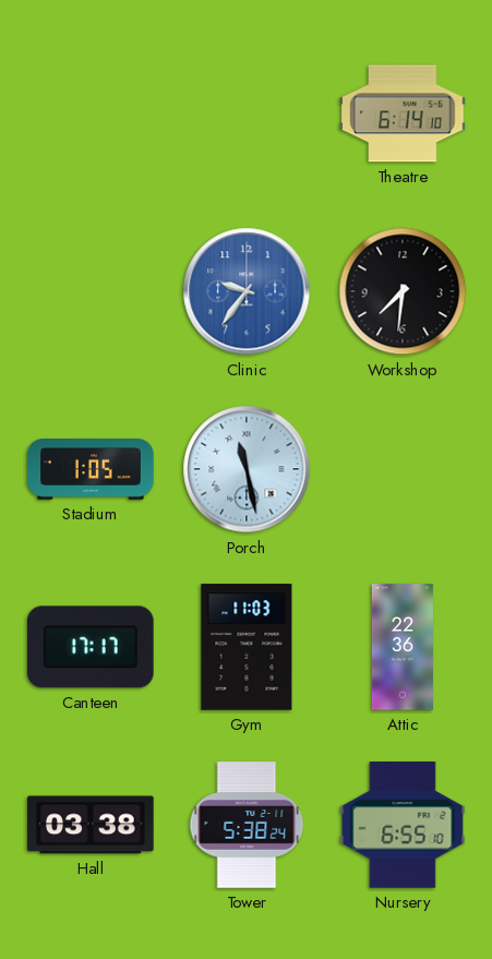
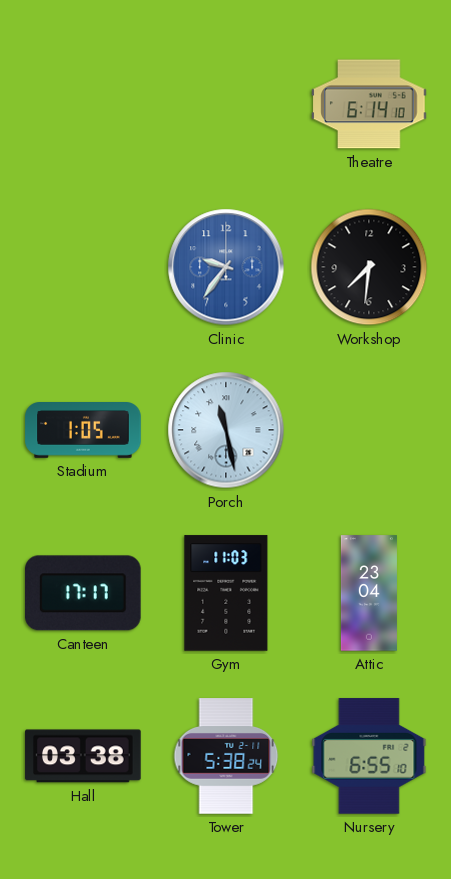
Attic: 22:36 -> 23:04 (369, 593)
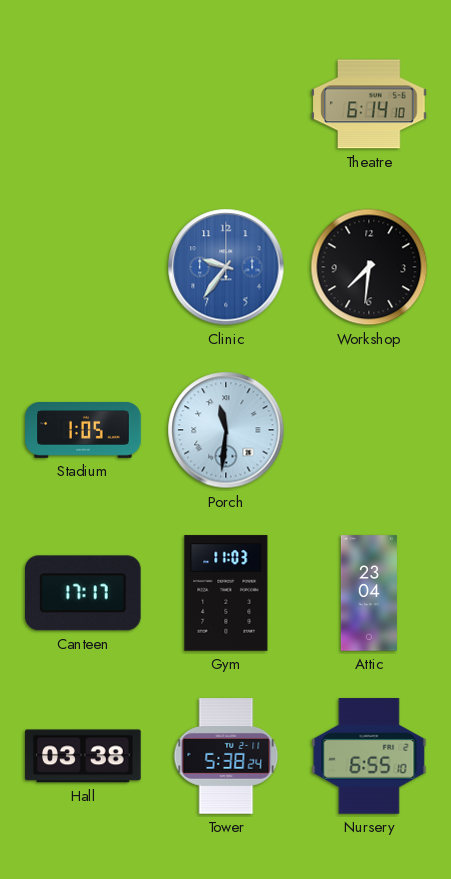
Porch: 11:28 -> 11:31 (226, 430)
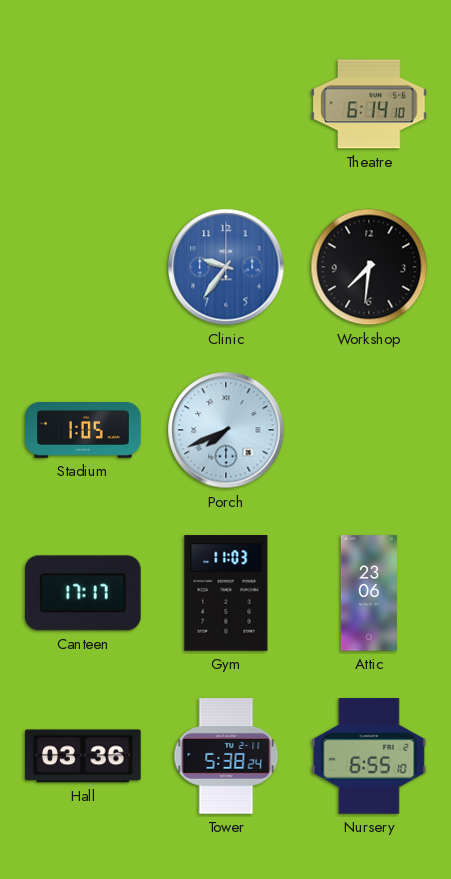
Porch: 11:31 -> 7:41 (226, 430)
Attic: 23:04 -> 23:06 (369, 593)
Hall: 03:38 -> 03:36 (83, 756)
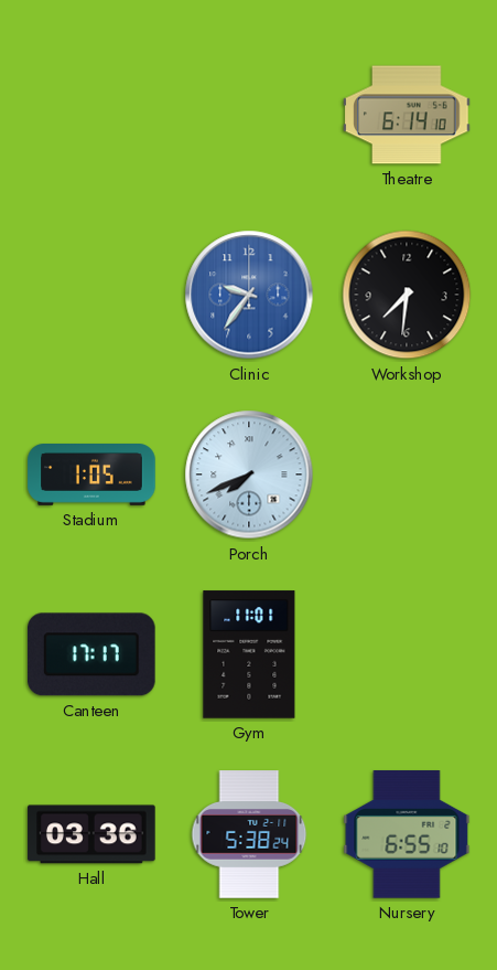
Gym: 11:03 -> 11:01 (249, 654)
Attic: 23:06 -> none (369, 593)
